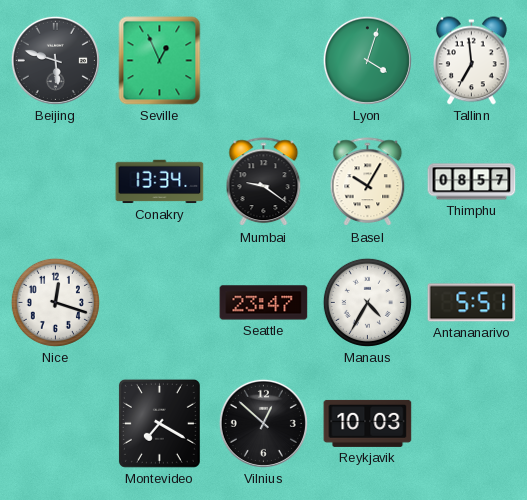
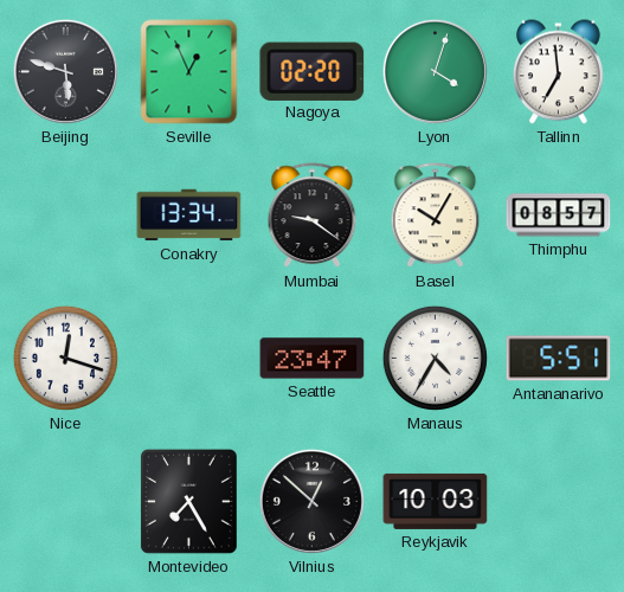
Nagoya: none -> 02:20 (313, 71)
Montevideo: 7:20 -> 7:25 (188, 501)
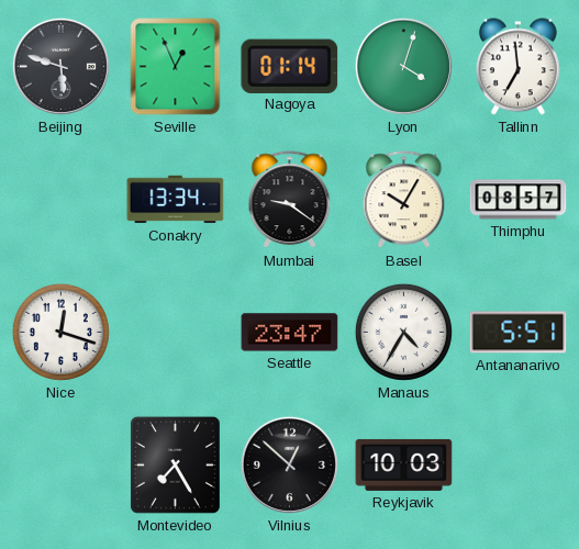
Nagoya: 02:20 -> 01:14 (290, 66)
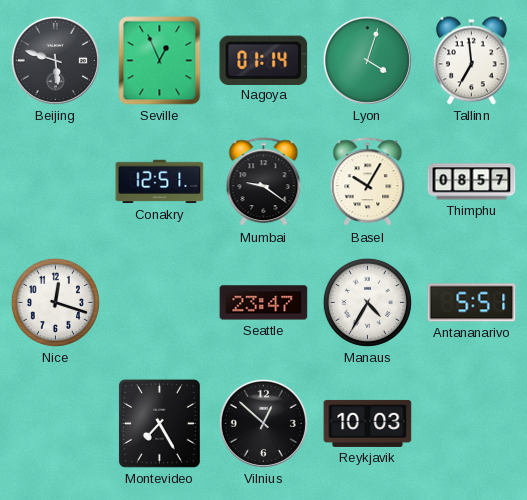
Conakry: 13:34 -> 12:51 (160, 182)
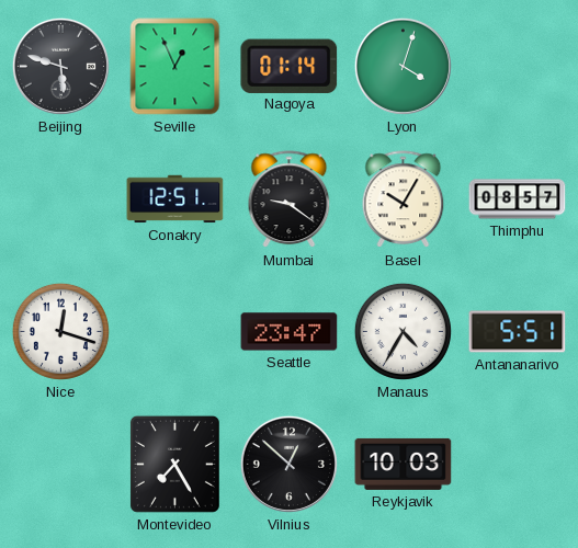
Tallinn: 6:59 -> none (471, 61)
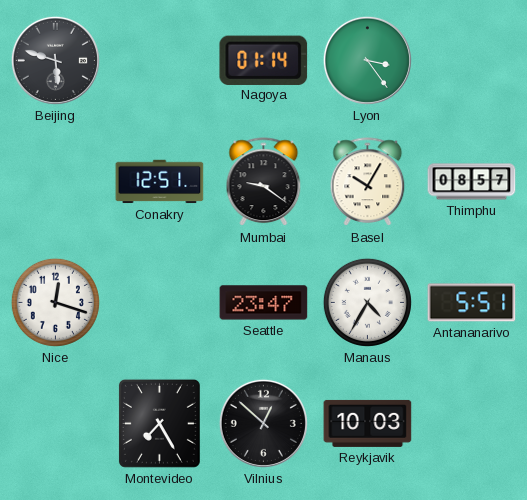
Seville: 12:56 -> none (175, 67)
Lyon: 4:03 -> 3:24 (367, 60)
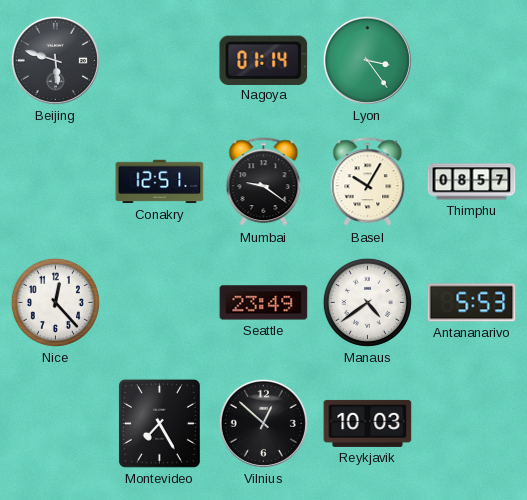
Nice: 12:18 -> 12:23 (55, 302)
Seattle: 23:47 -> 23:49 (264, 303)
Manaus: 4:35 -> 4:39 (367, 302)
Antananarivo: 5:51 -> 5:53 (472, 303)
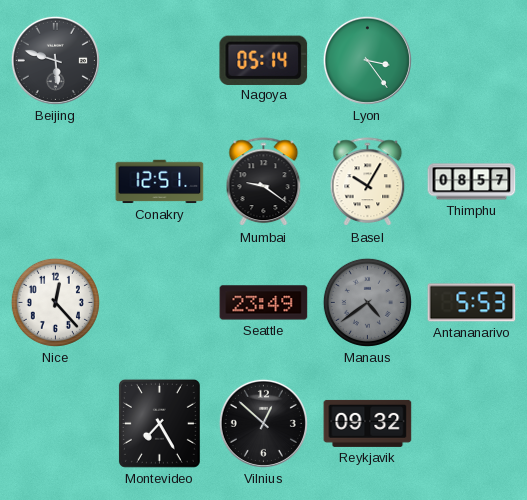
Nagoya: 01:14 -> 05:14 (264, 60)
Manaus dial: white -> grey (367, 302)
Reykjavik: 10:03 -> 09:32 (368, 423)
